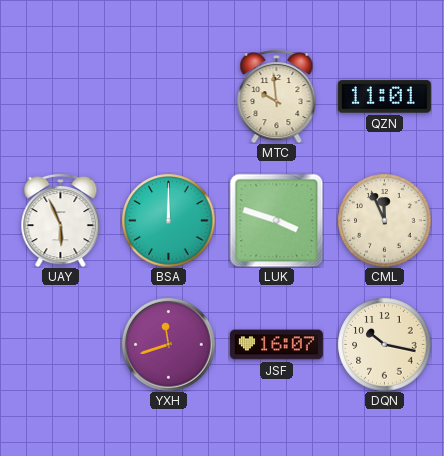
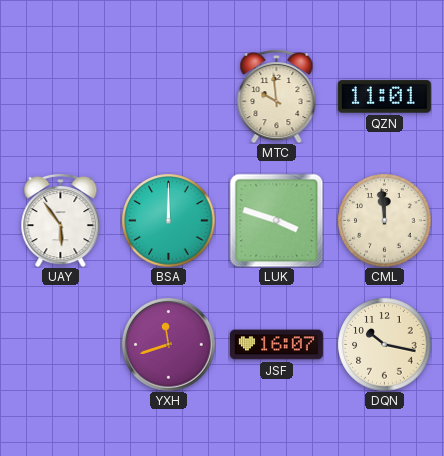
UAY: 5:56 -> 5:54 (61, 220)
CML: 11:56 -> 11:59 (384, 220)
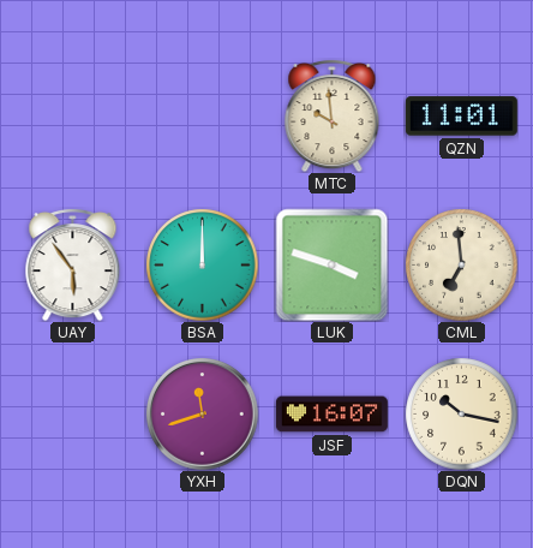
CML: 11:59 -> 6:59 (461, 264)
